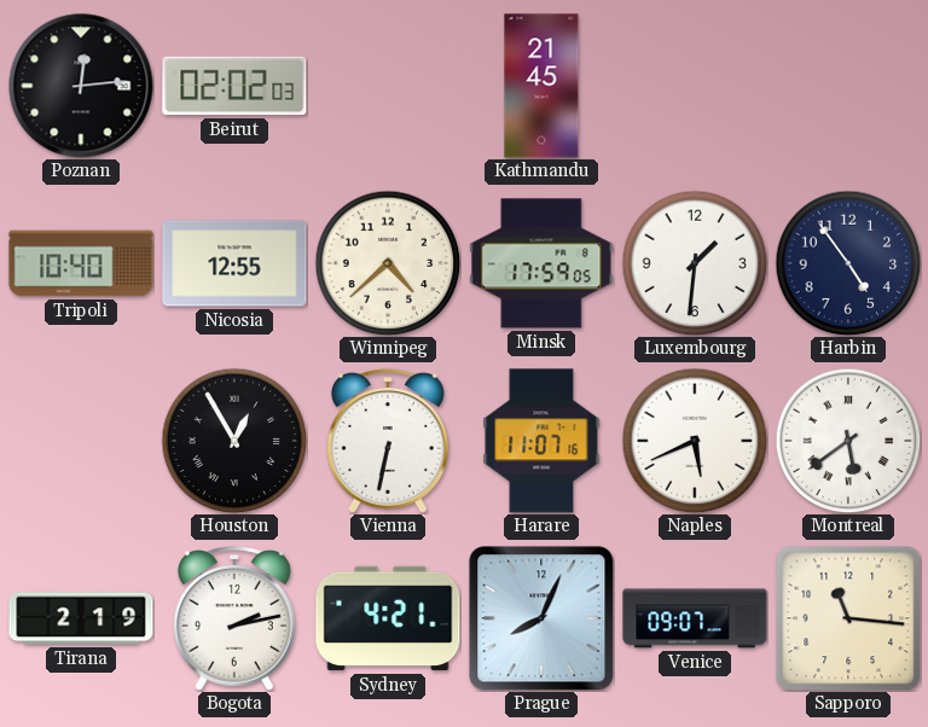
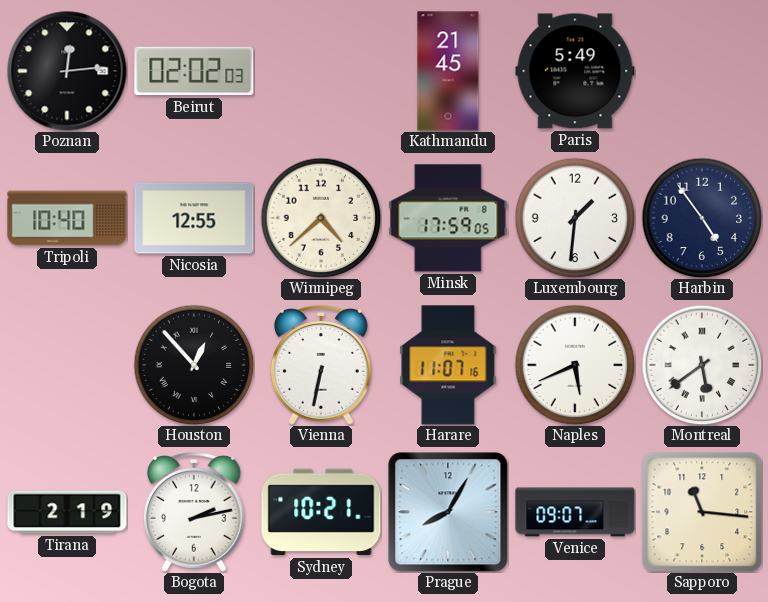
Paris: none -> 5:49 (575, 71)
Houston: 12:55 -> 12:53 (194, 365)
Sydney: 4:21 -> 10:21 (321, 512)
Prague: 8:04 -> 8:05 (448, 512)
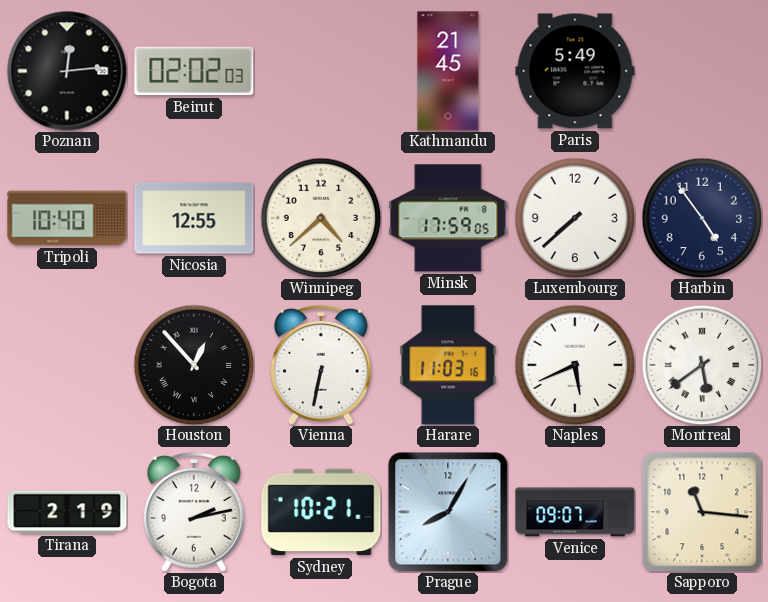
Luxembourg: 1:31 -> 7:38 (575, 218)
Harare: 11:07 -> 11:03 (448, 365)
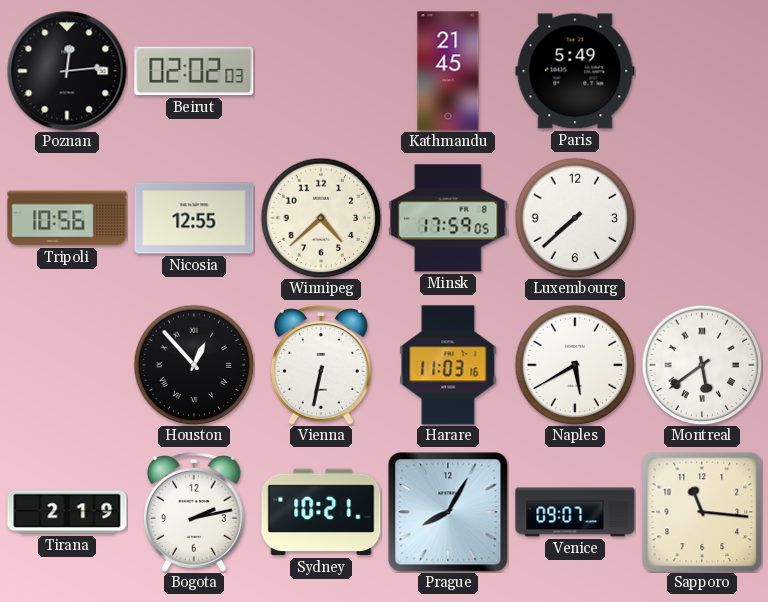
Tripoli: 10:40 -> 10:56 (67, 218)
Harbin: 4:54 -> none (702, 218)
Naples: 5:41 -> 5:40 (575, 365)
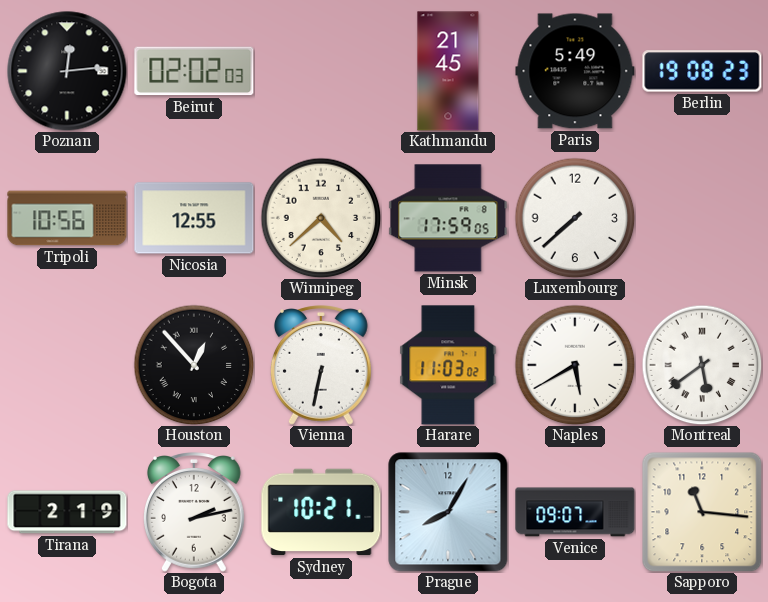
Berlin: none -> 19:08 (702, 71)
Harare: 11:03:16 -> 11:03:02 (448, 365)
